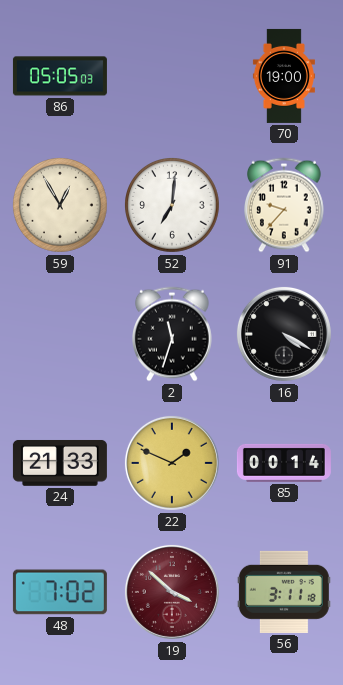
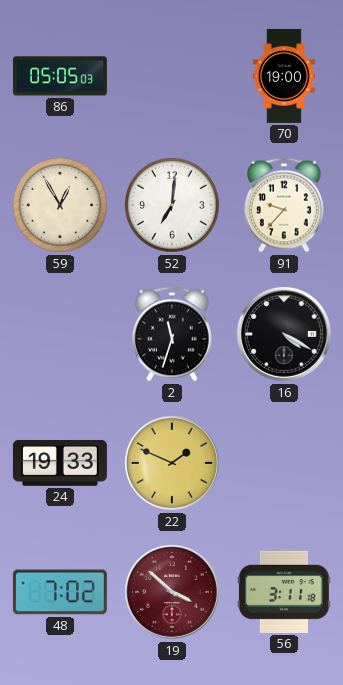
24: 21:33 -> 19:33 (60, 463)
85: 00:14 -> none (284, 463)
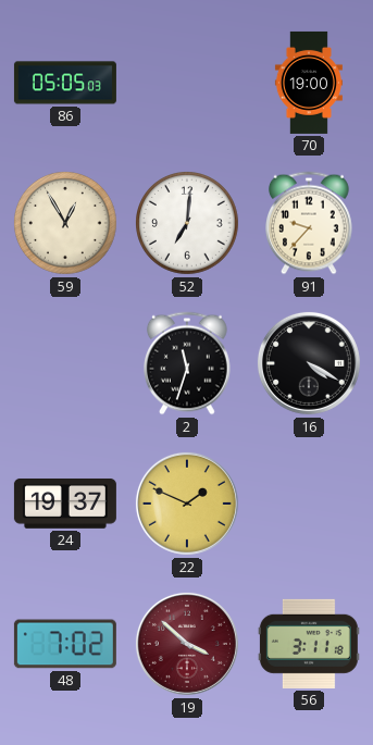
24: 19:33 -> 19:37 (65, 504)
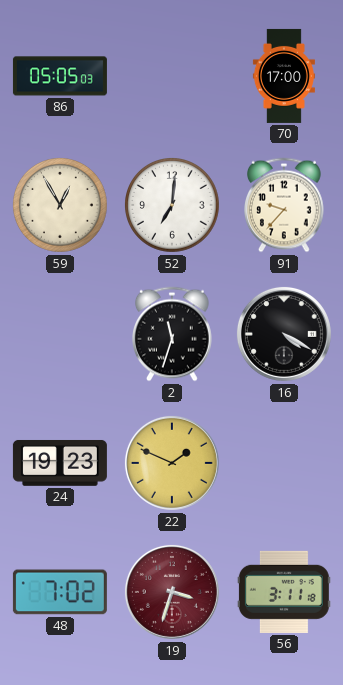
70: 19:00 -> 17:00 (284, 76)
24: 19:37 -> 19:23 (60, 463)
19: 3:52 -> 3:33 (172, 592)
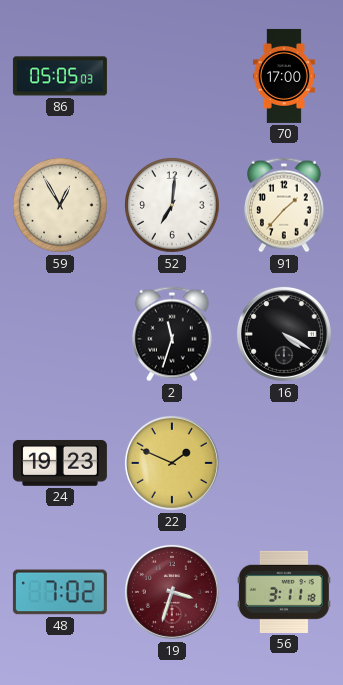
91: 9:37 -> 1:37 (285, 205)
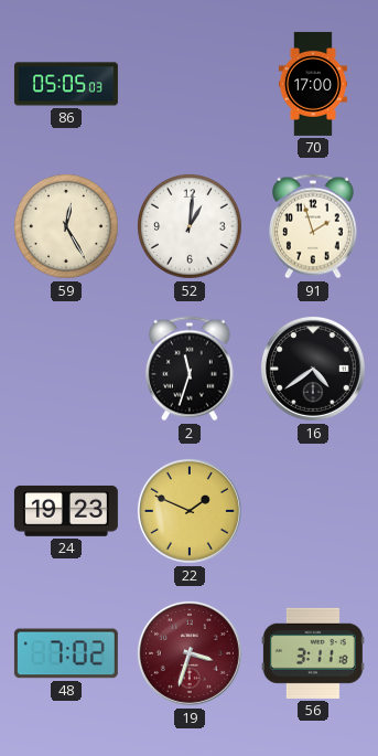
59: 12:55 -> 12:25 (67, 227)
52: 7:01 -> 1:01 (191, 227)
91: 1:37 -> 1:57 (314, 226)
16: 4:20 -> 4:39 (313, 369)
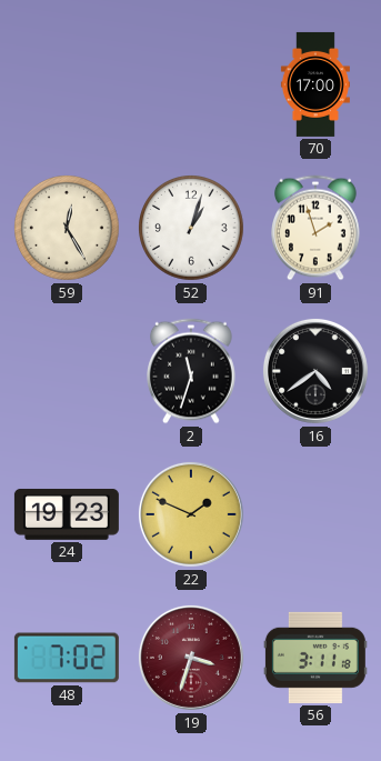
86: 05:05 -> none (66, 84)
52: 1:01 -> 1:03 (192, 229)
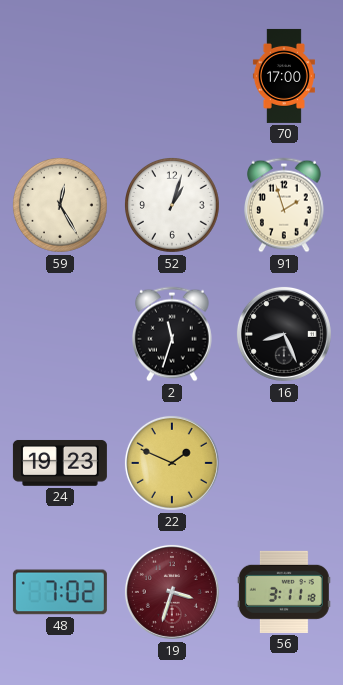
16: 4:39 -> 8:26 (284, 334)
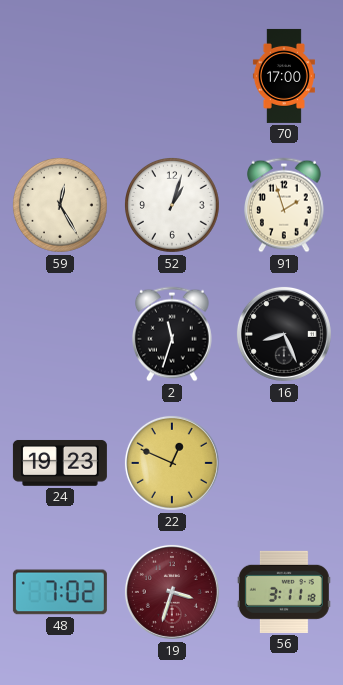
22: 1:49 -> 12:49 (172, 463)
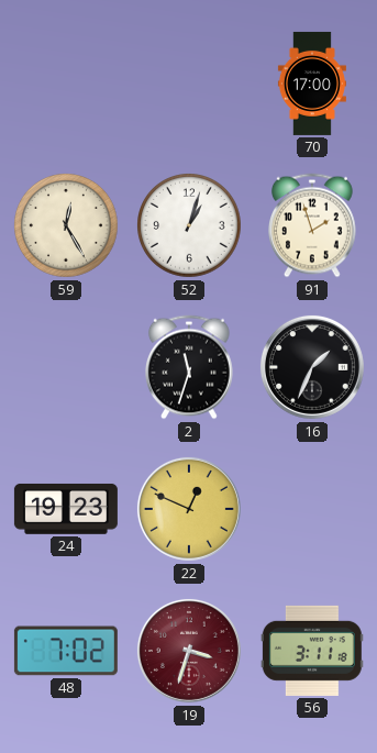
16: 8:26 -> 1:34 (312, 367)
